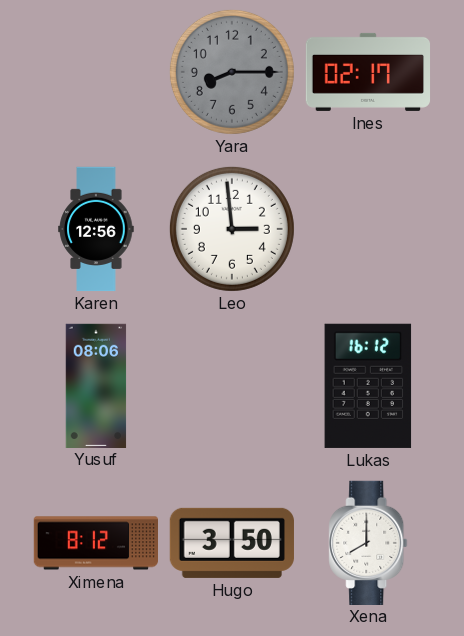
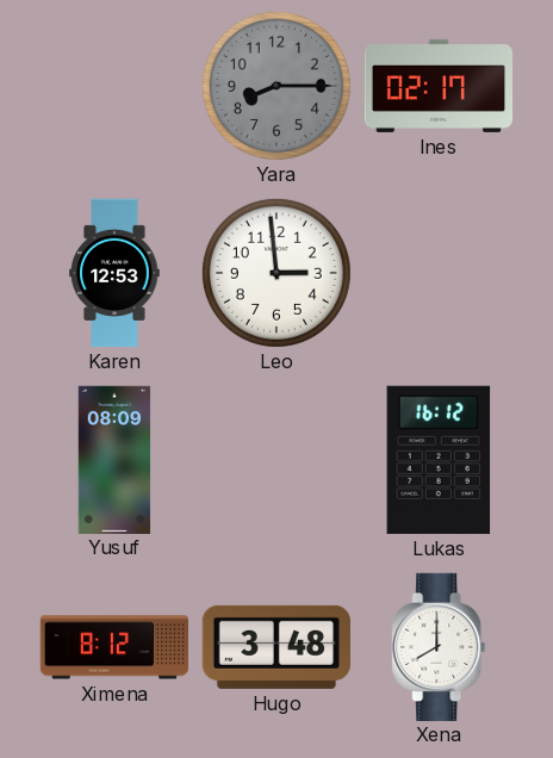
Karen: 12:56 -> 12:53 (114, 273)
Yusuf: 08:06 -> 08:09 (114, 459)
Hugo: 3:50 -> 3:48 (276, 647)
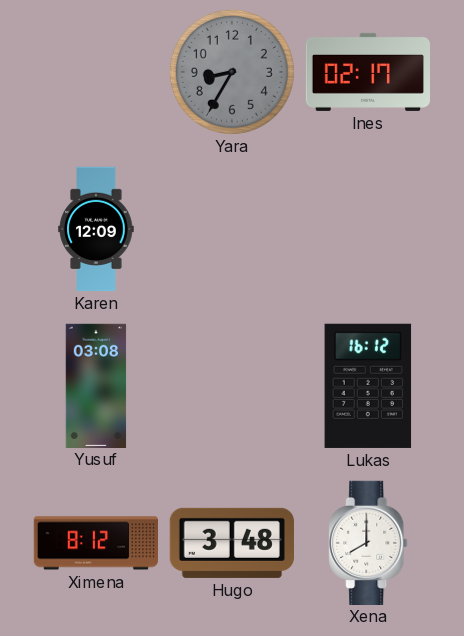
Yara: 8:15 -> 8:35 (232, 72)
Karen: 12:53 -> 12:09 (96, 229)
Leo: 2:59 -> none (276, 273)
Yusuf: 08:09 -> 03:08 (96, 385)
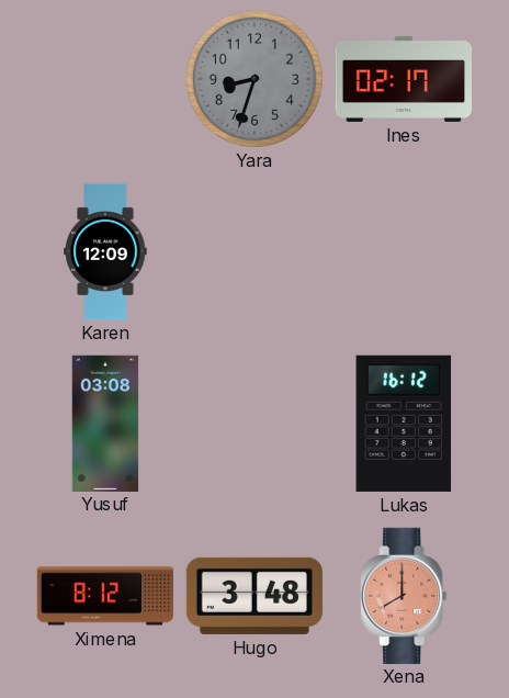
Yara: 8:35 -> 8:33 (255, 79)
Xena dial: white -> salmon (404, 595)
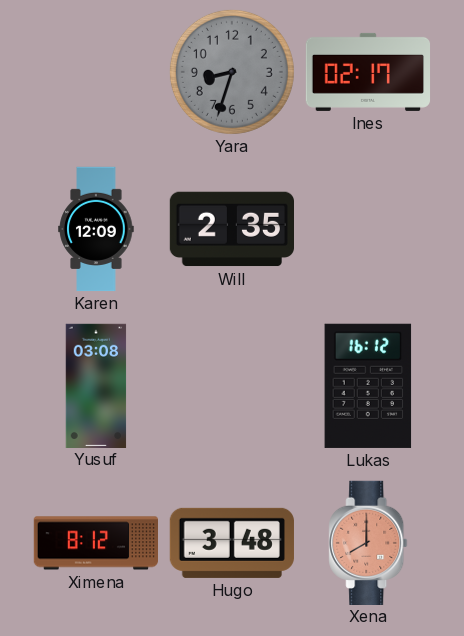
Will: none -> 2:35 (231, 229)
